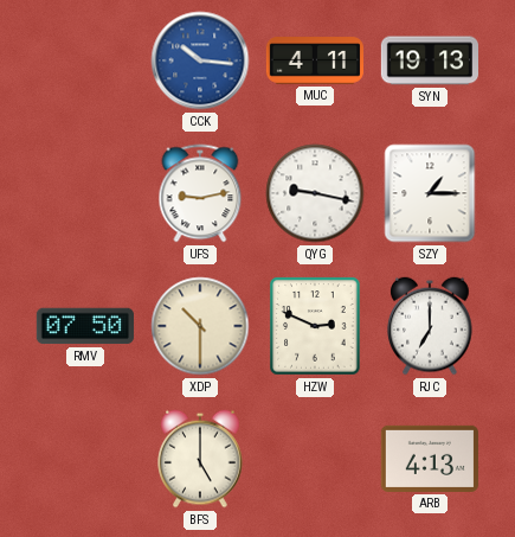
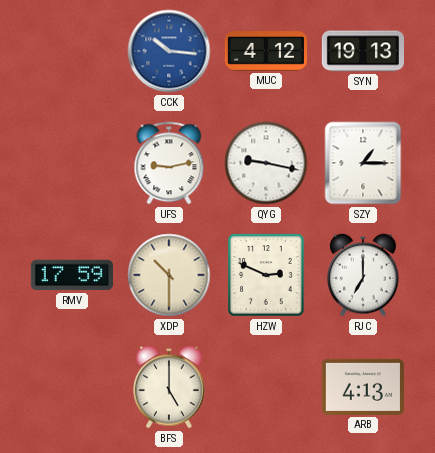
MUC: 4:11 -> 4:12 (265, 51)
RMV: 07:50 -> 17:59 (72, 275)
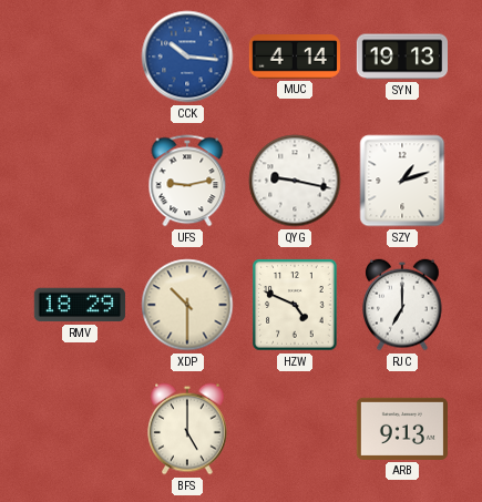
MUC: 4:12 -> 4:14 (294, 57)
SZY: 1:15 -> 1:12 (402, 181)
RMV: 17:59 -> 18:29 (80, 305)
HZW: 2:49 -> 4:49 (295, 305)
ARB: 4:13 -> 9:13 (402, 429)
